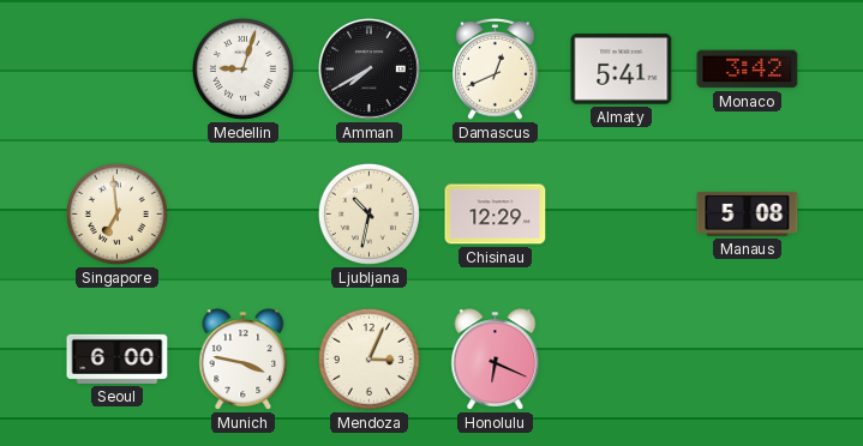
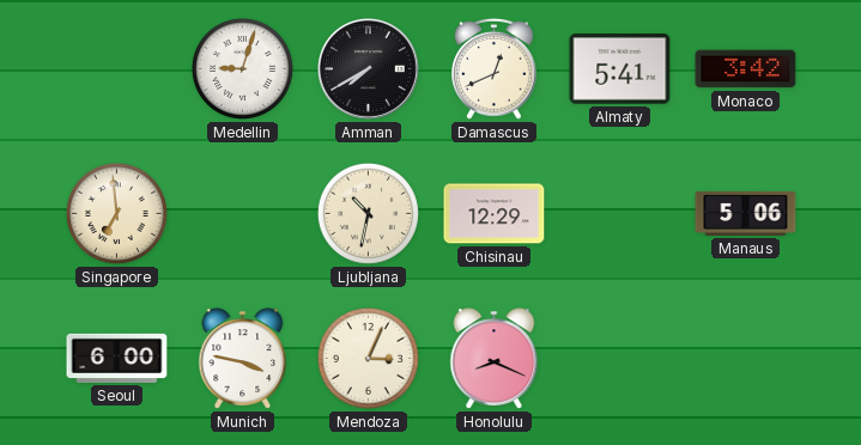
Manaus: 5:08 -> 5:06 (746, 213)
Honolulu: 6:19 -> 8:19 (495, 359)
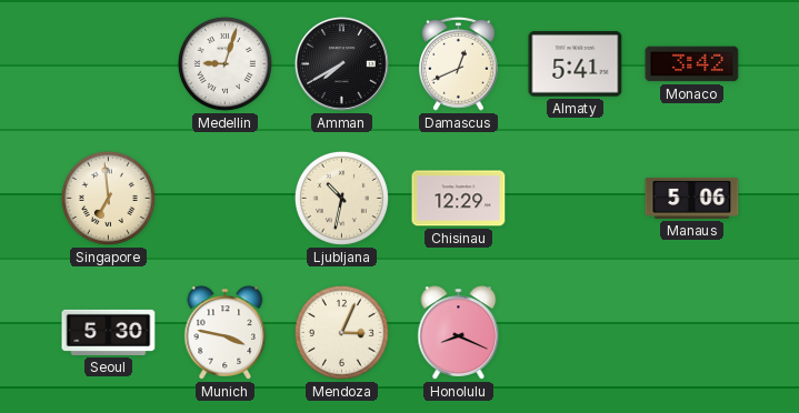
Seoul: 6:00 -> 5:30 (109, 332)
